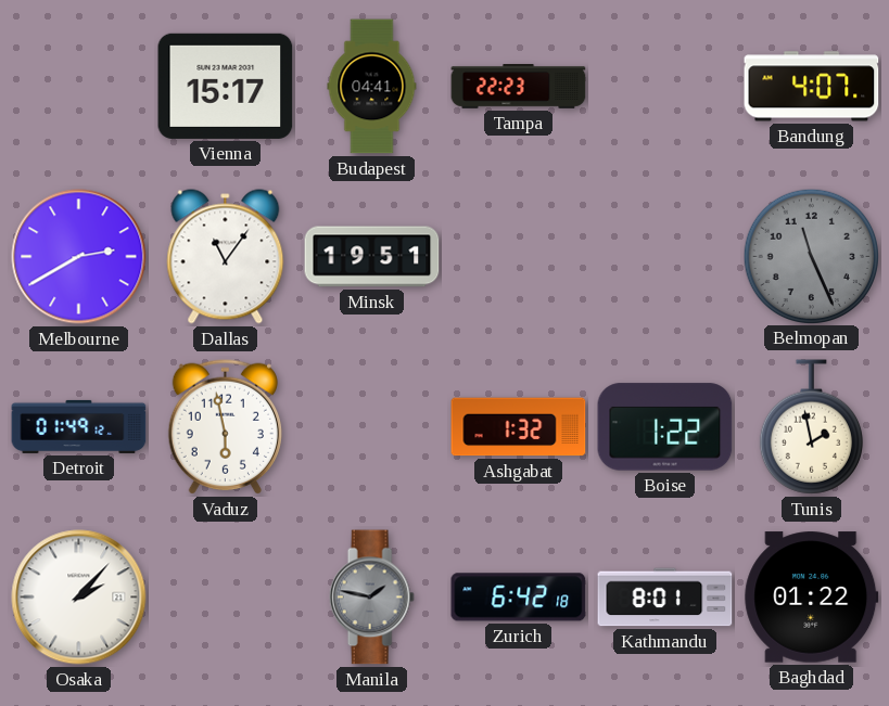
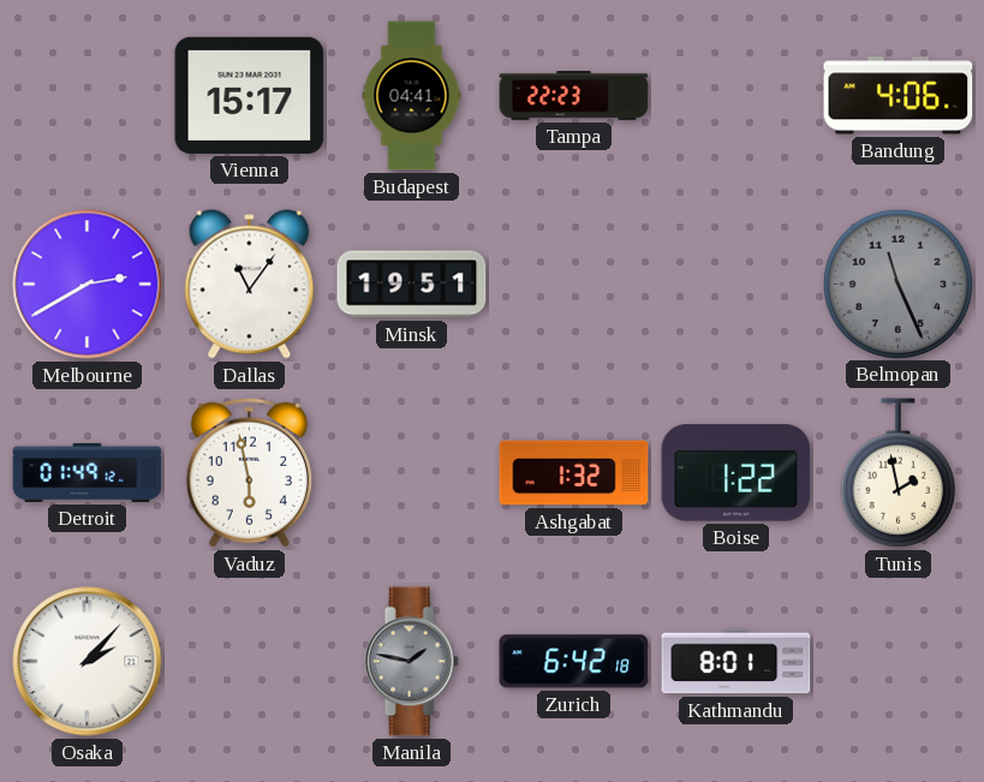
Bandung: 4:07 -> 4:06 (899, 96)
Baghdad: 01:22 -> none (812, 598)
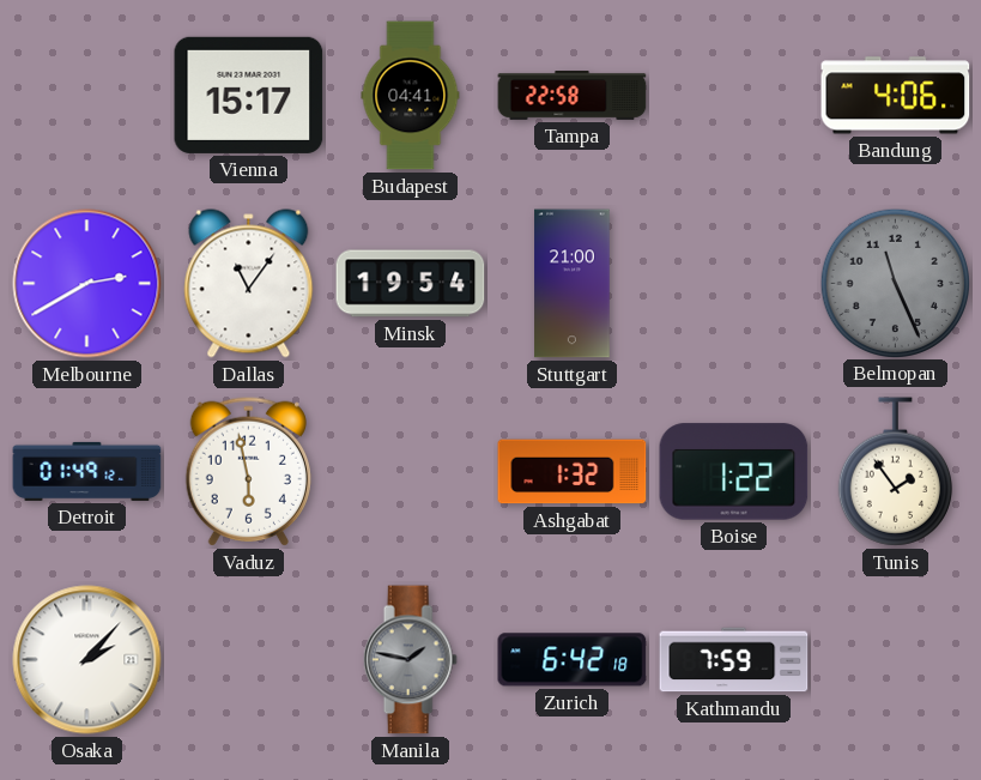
Tampa: 22:23 -> 22:58 (573, 96)
Minsk: 19:51 -> 19:54 (411, 284)
Stuttgart: none -> 21:00 (573, 284)
Tunis: 1:58 -> 1:54 (895, 472)
Kathmandu: 8:01 -> 7:59 (734, 660)
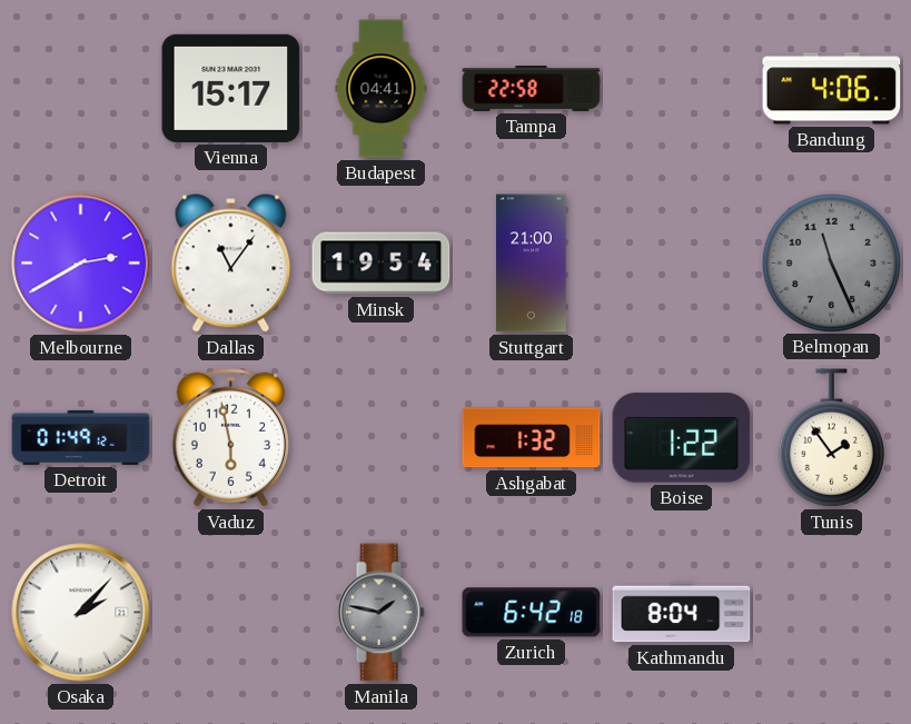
Kathmandu: 7:59 -> 8:04 (682, 613)
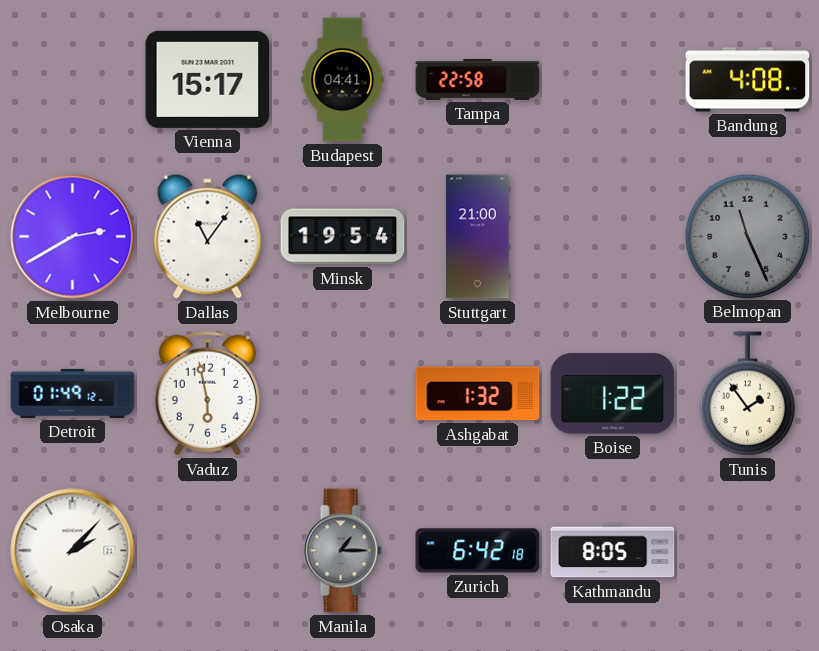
Bandung: 4:06 -> 4:08 (748, 80)
Manila: 1:47 -> 1:15 (342, 551)
Kathmandu: 8:04 -> 8:05 (613, 551)
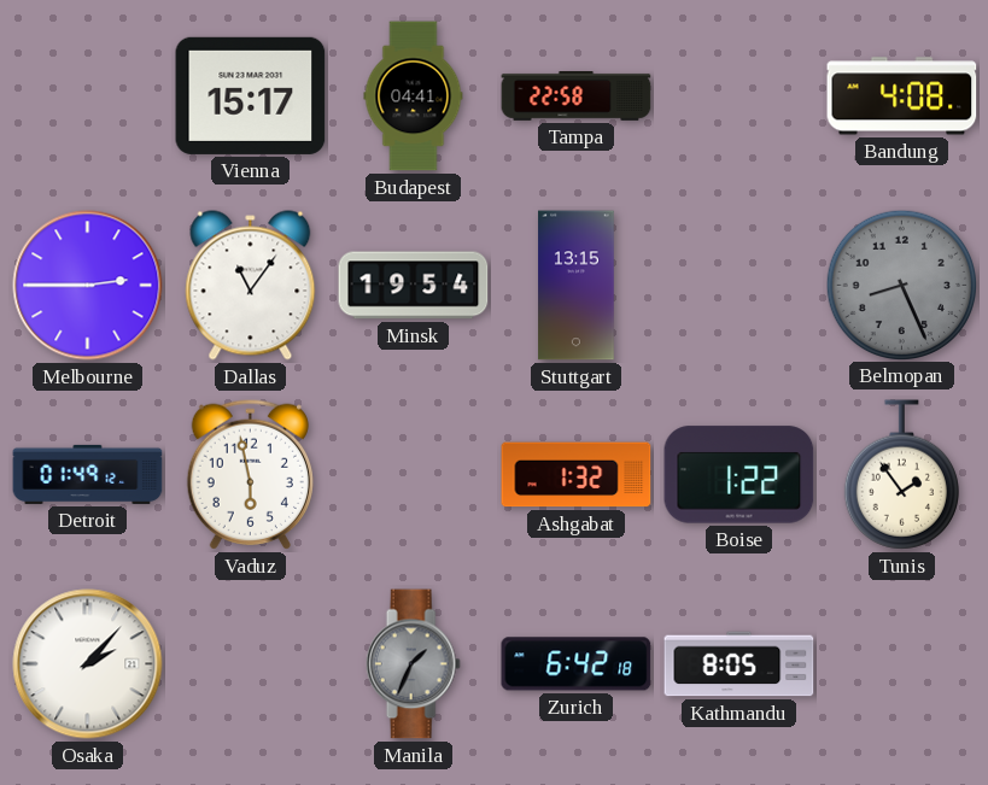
Melbourne: 2:40 -> 2:45 (88, 286)
Stuttgart: 21:00 -> 13:15 (577, 286)
Belmopan: 11:26 -> 8:26 (901, 285)
Manila: 1:15 -> 1:34 (413, 664)
